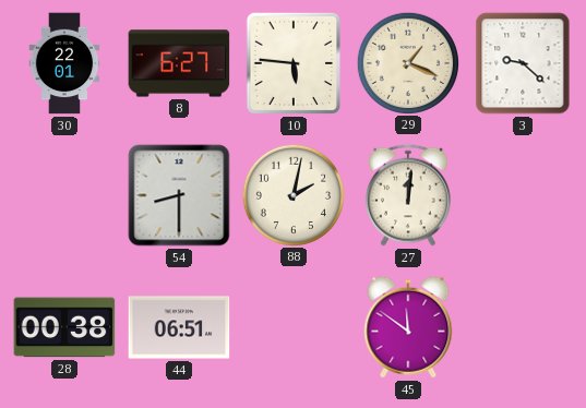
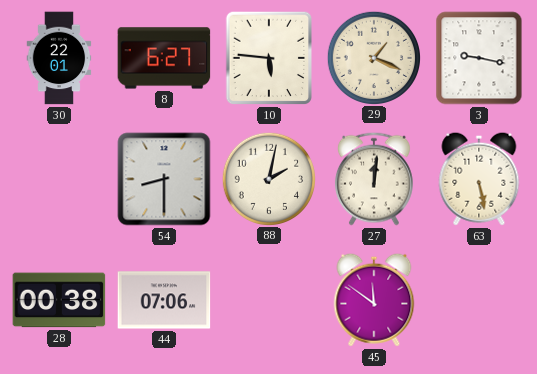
3: 9:22 -> 9:17 (479, 58)
63: none -> 5:28 (479, 179)
44: 06:51 -> 07:06 (164, 300)
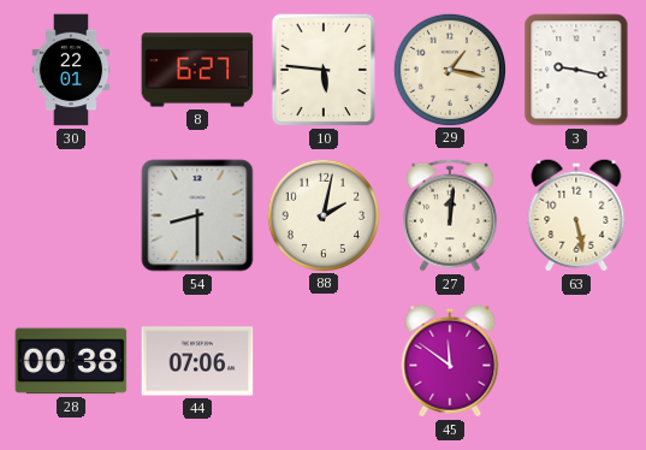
29: 1:19 -> 1:17 (449, 69)
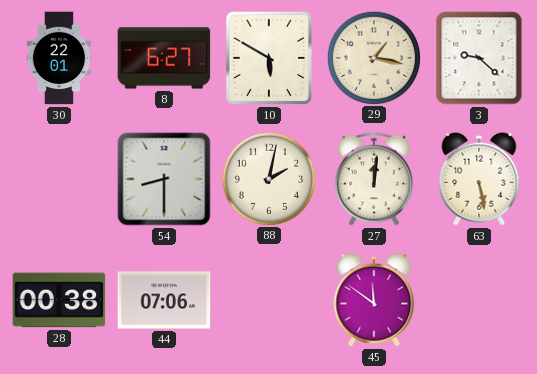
10: 5:46 -> 5:50 (269, 58)
3: 9:17 -> 9:22 (479, 58)
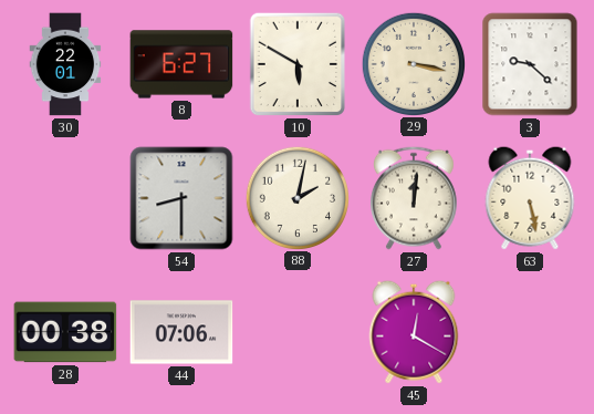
29: 1:17 -> 3:17 (413, 63)
45: 11:51 -> 12:20 (414, 332)
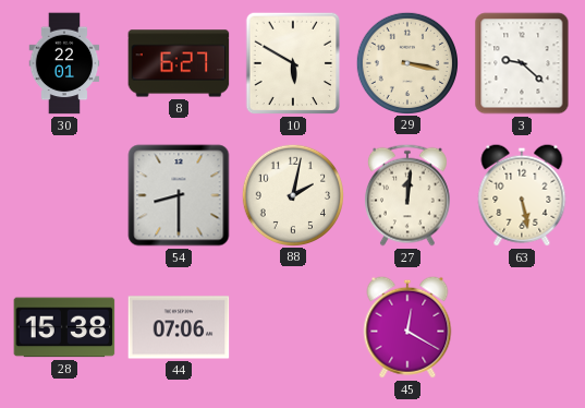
28: 00:38 -> 15:38 (64, 327)
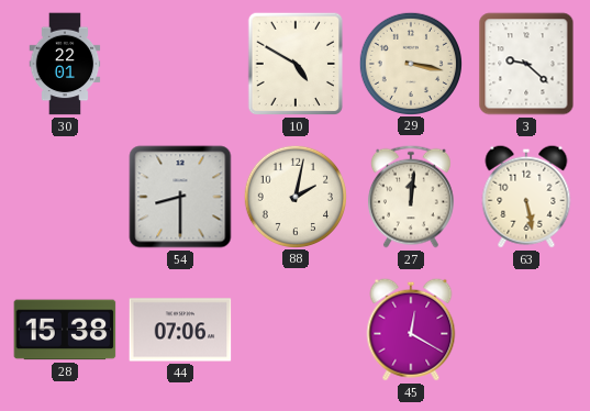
8: 6:27 -> none (179, 63)
10: 5:50 -> 4:50 (296, 64)
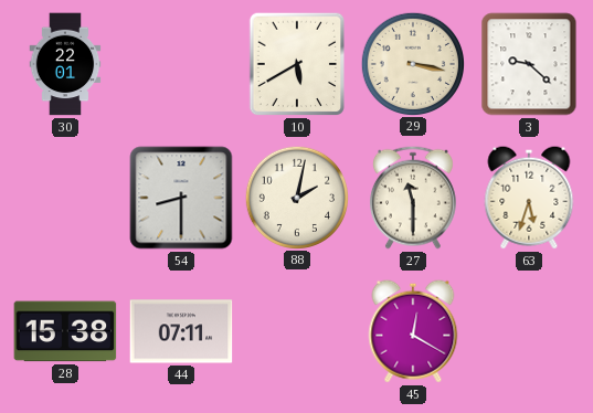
10: 4:50 -> 5:40 (297, 64)
27: 12:01 -> 11:30 (413, 198)
63: 5:28 -> 5:33 (529, 198)
44: 07:06 -> 07:11 (181, 331)
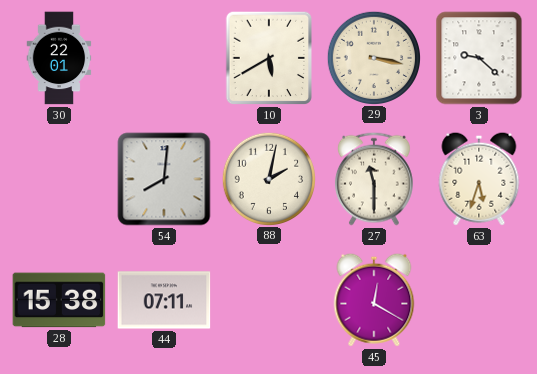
54: 8:30 -> 8:01 (164, 179)
